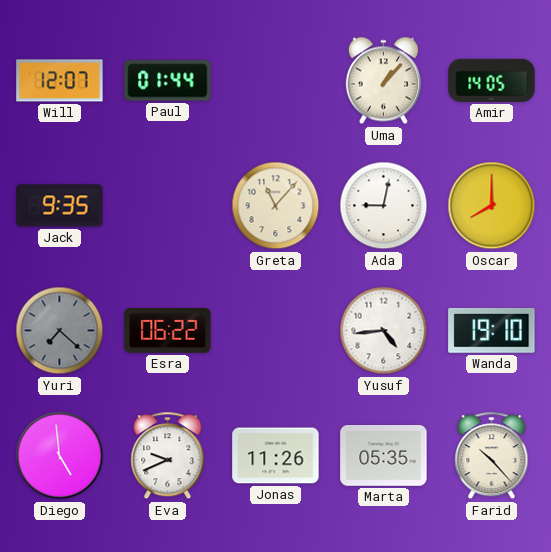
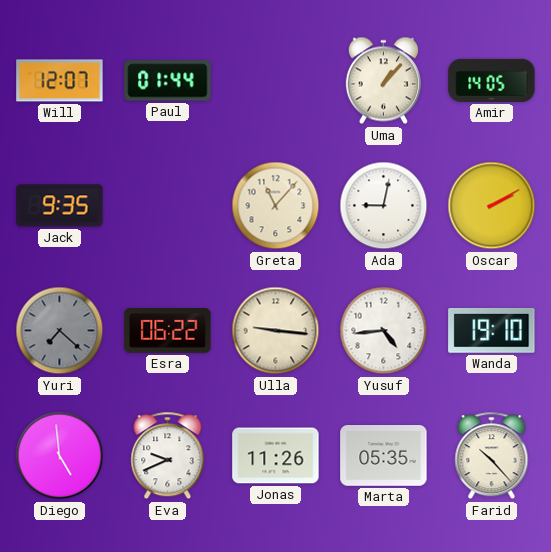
Oscar: 8:00 -> 2:10 (492, 206)
Ulla: none -> 9:16 (276, 331)
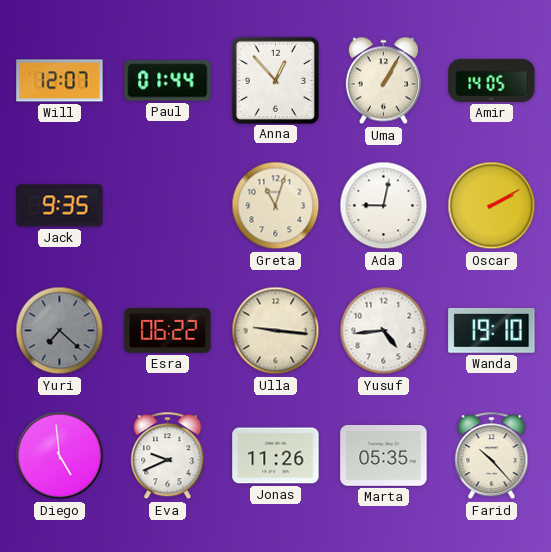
Anna: none -> 12:53 (275, 80)
Uma: 1:07 -> 1:05 (383, 81)
Greta: 11:07 -> 11:03 (276, 206)
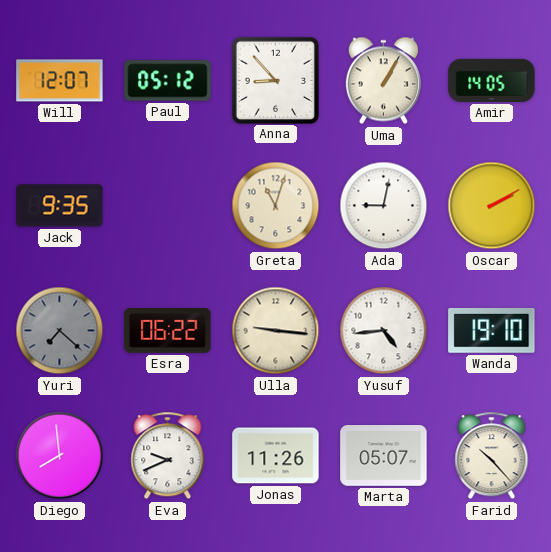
Paul: 01:44 -> 05:12 (168, 81)
Anna: 12:53 -> 8:53 (275, 80)
Diego: 4:59 -> 7:59 (60, 456)
Marta: 05:35 -> 05:07 (384, 456)
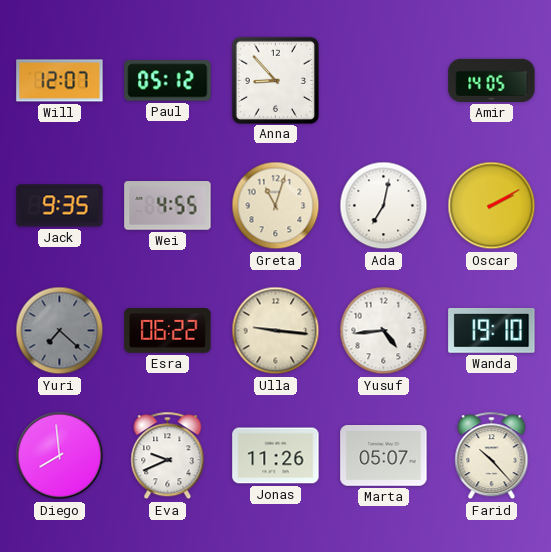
Uma: 1:05 -> none (383, 81)
Wei: none -> 4:55 (168, 206)
Ada: 9:02 -> 7:02 (384, 206)
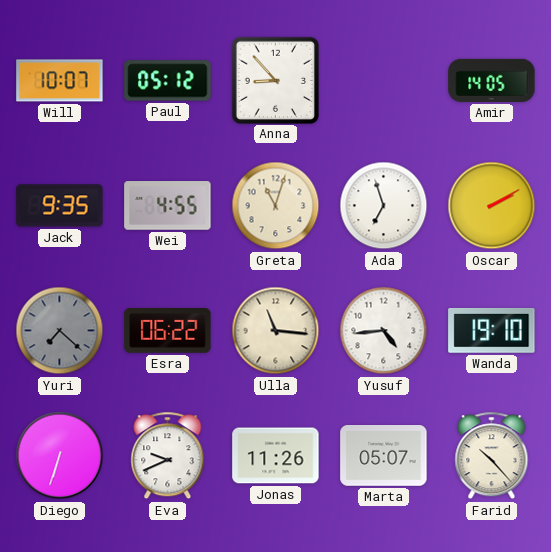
Will: 12:07 -> 10:07 (60, 81)
Ada: 7:02 -> 6:57 (384, 206)
Ulla: 9:16 -> 11:16 (276, 331)
Diego: 7:59 -> 6:33 (60, 456)
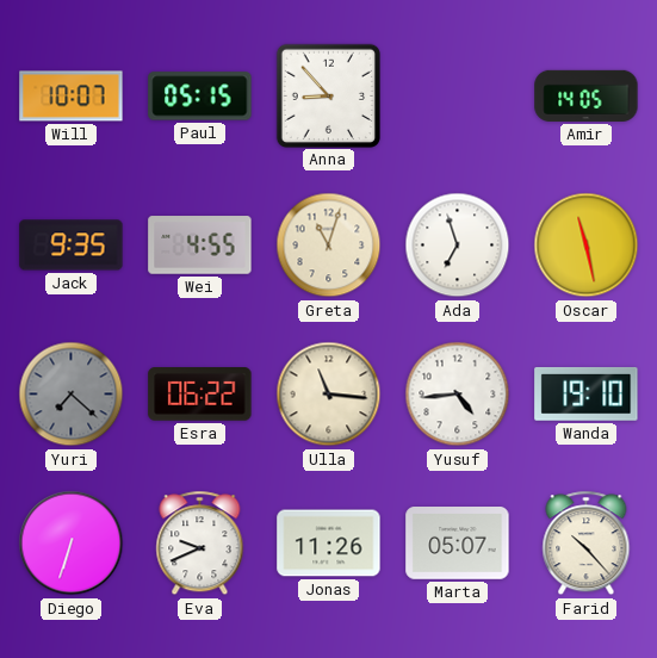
Paul: 05:12 -> 05:15 (200, 97)
Oscar: 2:10 -> 11:28 (587, 246)
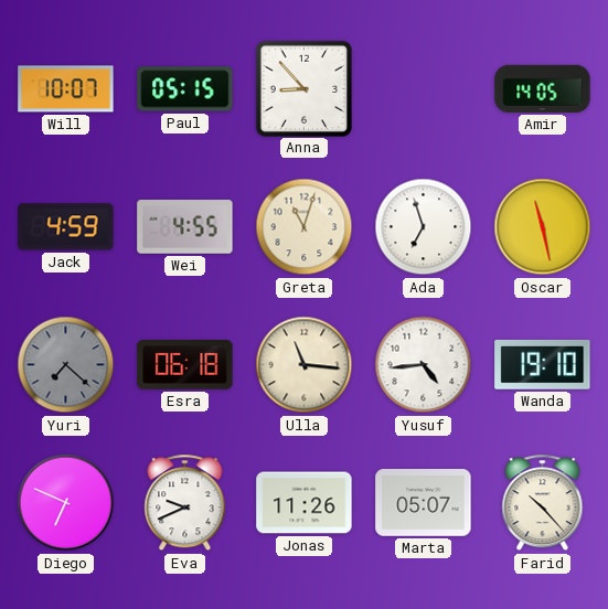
Jack: 9:35 -> 4:59 (66, 227)
Esra: 06:22 -> 06:18 (185, 365)
Diego: 6:33 -> 6:49 (66, 503)
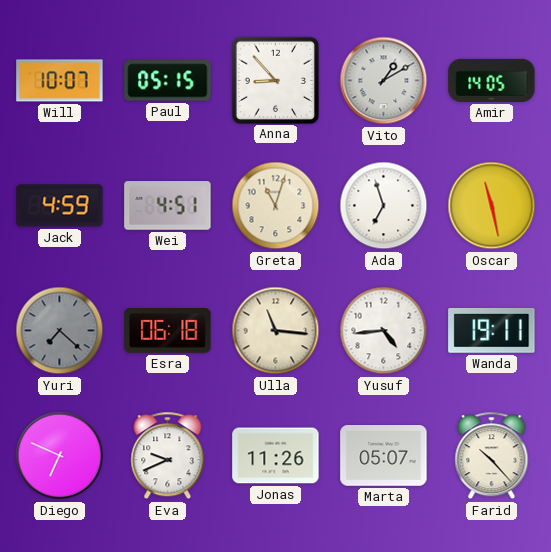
Vito: none -> 1:10 (384, 81)
Wei: 4:55 -> 4:51 (168, 206)
Wanda: 19:10 -> 19:11 (492, 330)
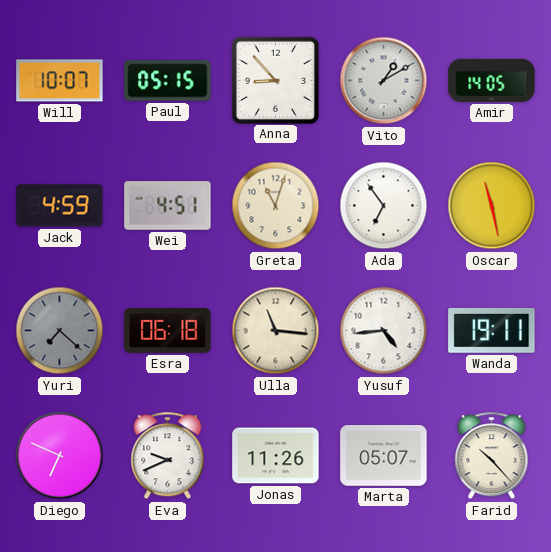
Ada: 6:57 -> 6:54 (384, 206)
